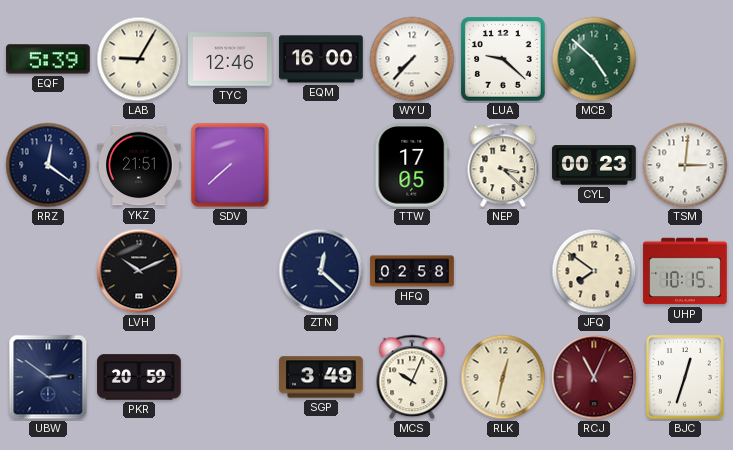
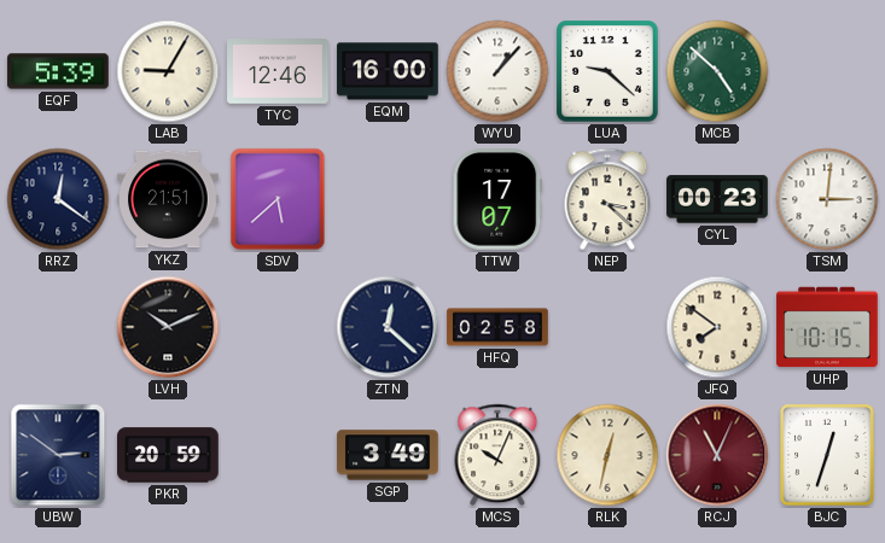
WYU: 7:37 -> 1:07 (497, 71)
SDV: 7:38 -> 5:38 (278, 199)
TTW: 17:05 -> 17:07 (497, 200)
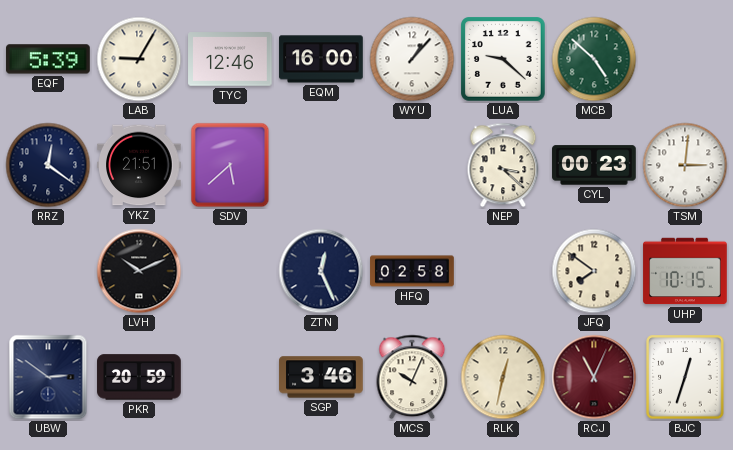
TTW: 17:07 -> none (497, 200)
ZTN: 12:22 -> 12:26 (321, 271)
SGP: 3:49 -> 3:46 (321, 377)
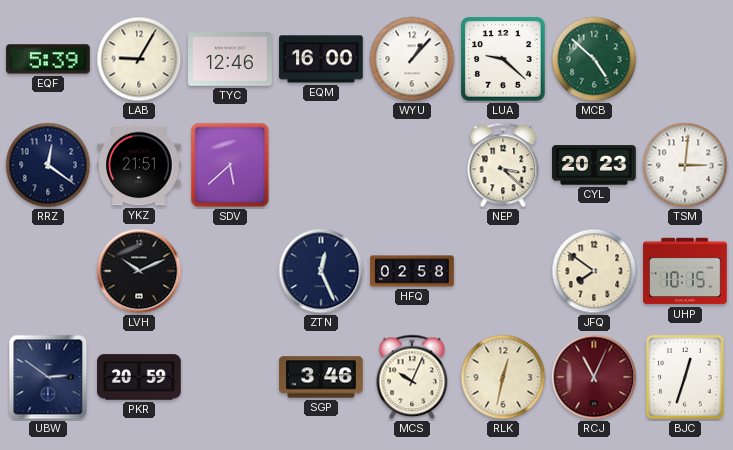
CYL: 00:23 -> 20:23 (594, 165)
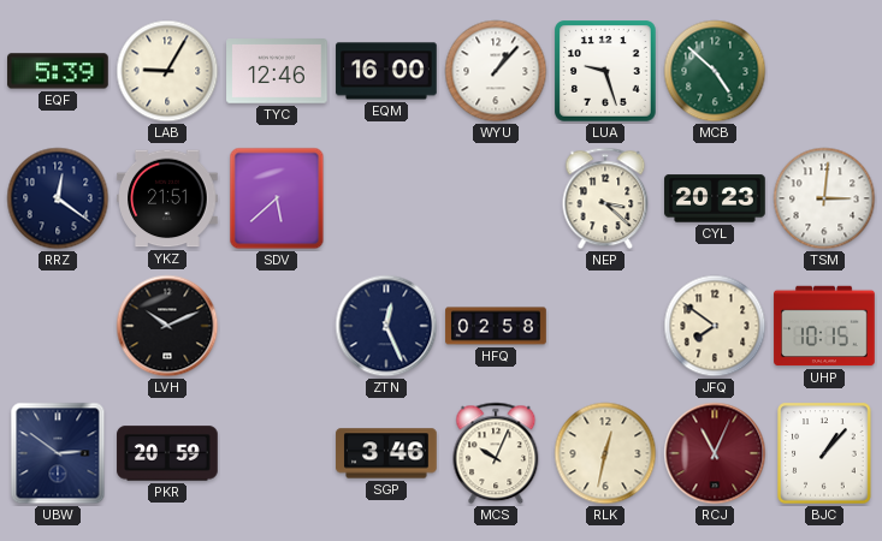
LUA: 9:22 -> 9:27 (605, 71)
BJC: 12:33 -> 1:07 (824, 453)
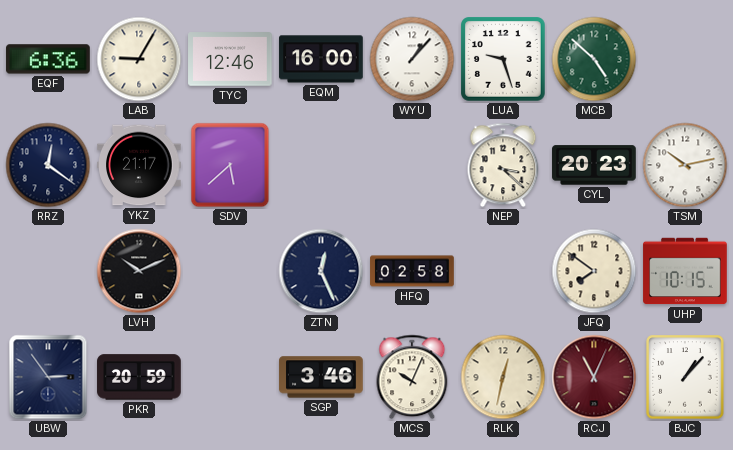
EQF: 5:39 -> 6:36 (48, 59)
YKZ: 21:51 -> 21:17 (139, 165)
TSM: 3:01 -> 10:13 (685, 165)
UBW: 2:51 -> 2:54 (48, 377)
